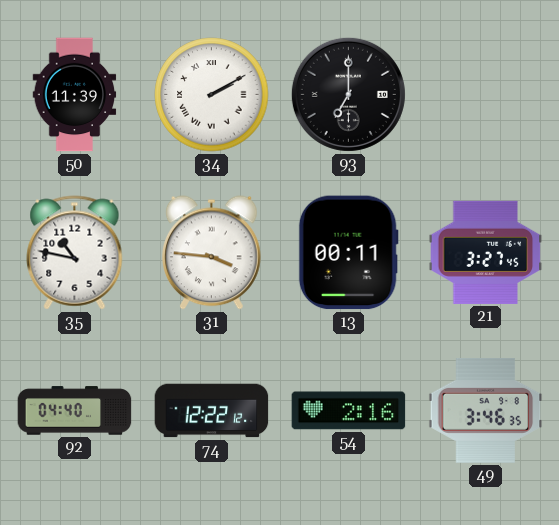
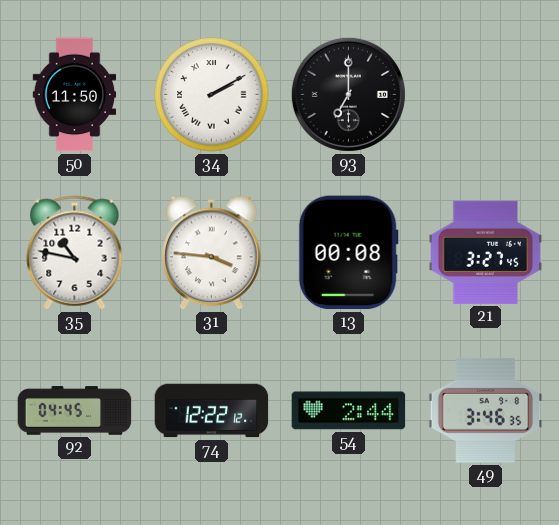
50: 11:39 -> 11:50 (75, 95)
13: 00:11 -> 00:08 (348, 253)
92: 04:40 -> 04:45 (75, 411)
54: 2:16 -> 2:44 (349, 411)
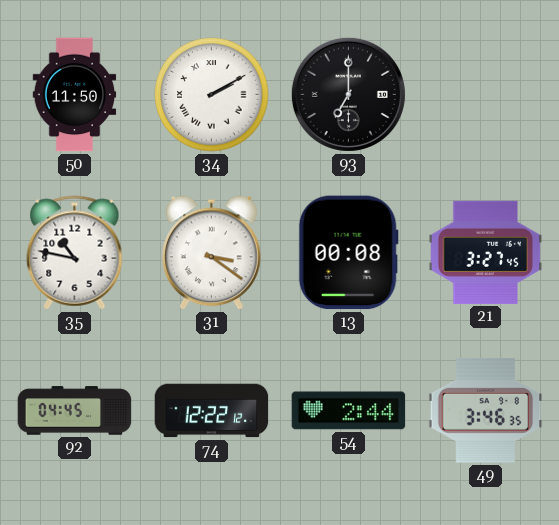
31: 3:46 -> 3:21 (212, 253)
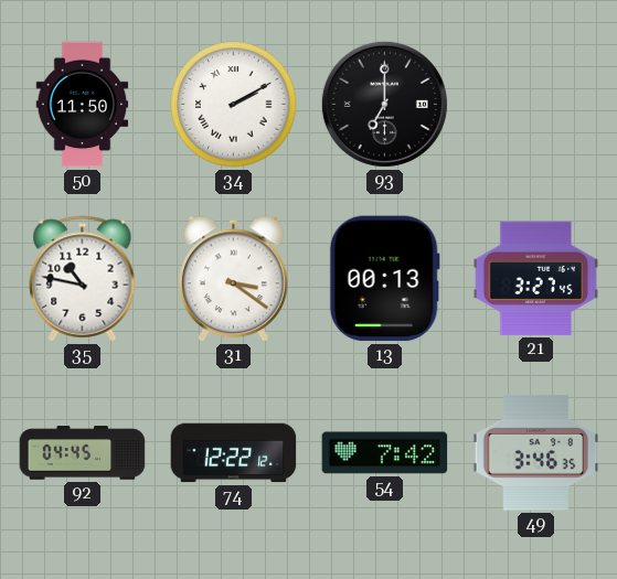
13: 00:08 -> 00:13 (384, 279)
54: 2:44 -> 7:42 (385, 453)
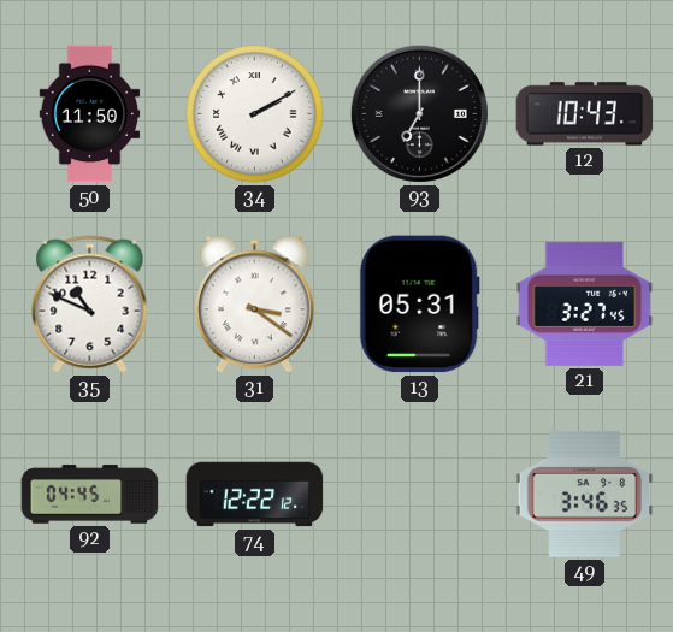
12: none -> 10:43 (585, 114)
35: 10:47 -> 10:49 (90, 305)
13: 00:13 -> 05:31 (419, 305)
54: 7:42 -> none (385, 453)
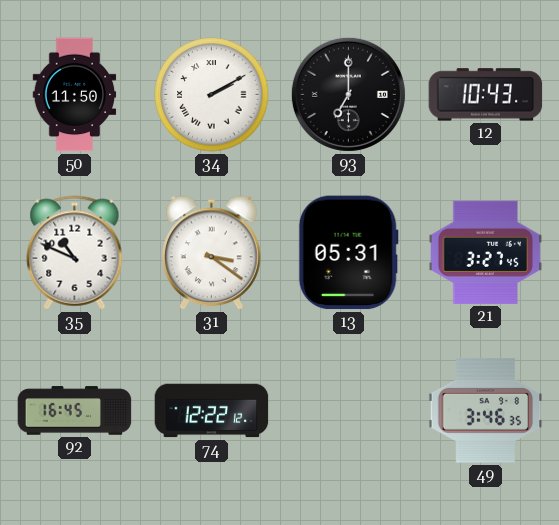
92: 04:45 -> 16:45 (75, 411)
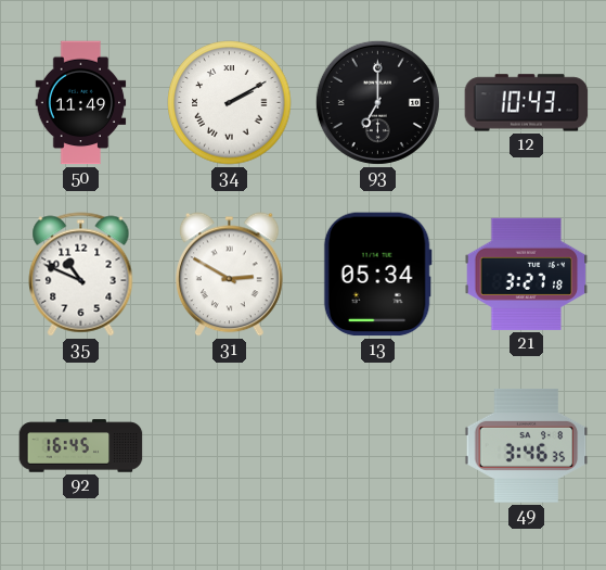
50: 11:50 -> 11:49 (81, 103)
31: 3:21 -> 2:50 (230, 275)
13: 05:31 -> 05:34 (377, 275)
21: 3:27:45 -> 3:27:18 (527, 274)
74: 12:22 -> none (212, 411)
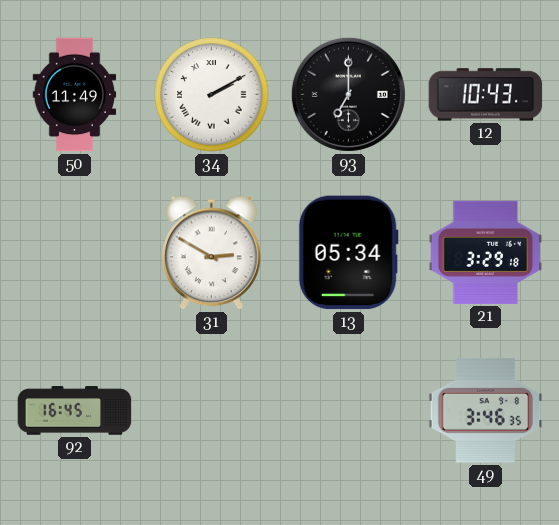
35: 10:49 -> none (81, 275)
21: 3:27 -> 3:29 (486, 252)
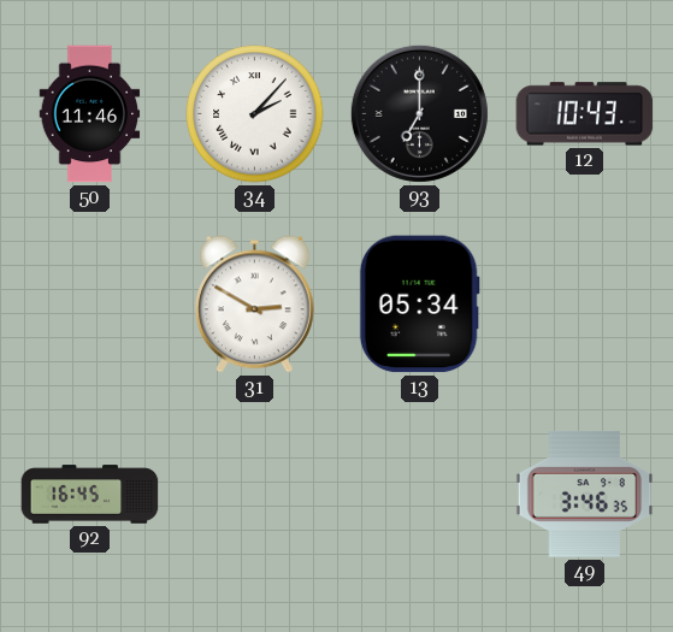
50: 11:49 -> 11:46 (90, 114)
34: 2:10 -> 2:07 (255, 114)
21: 3:29 -> none (486, 252)
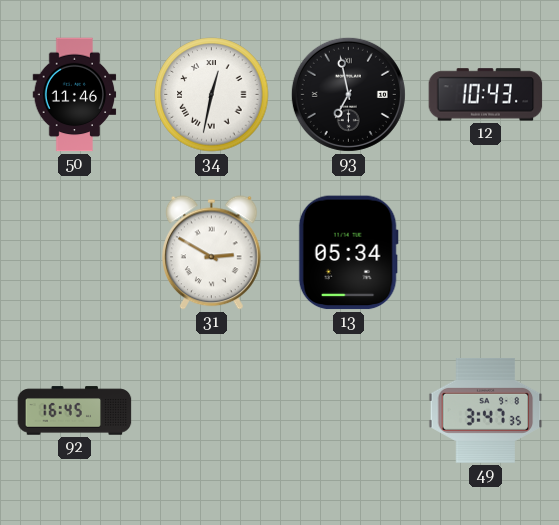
34: 2:07 -> 12:32 (212, 95)
93: 7:00 -> 6:58 (348, 94)
49: 3:46 -> 3:47 (486, 410)
